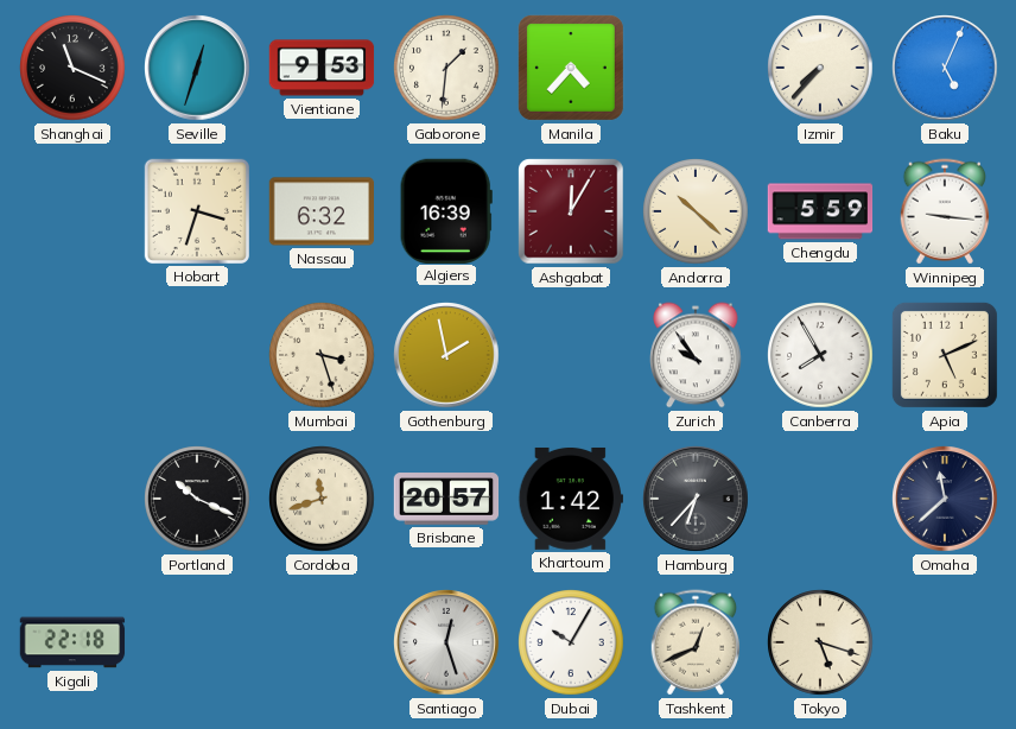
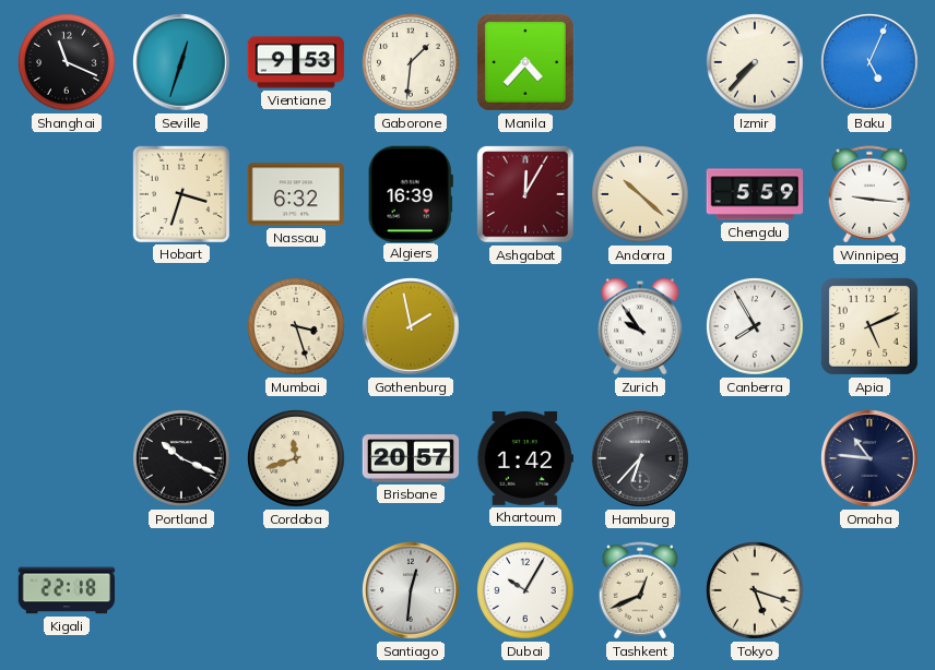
Omaha: 11:38 -> 10:46 (869, 458)
Santiago: 12:27 -> 12:31 (411, 590)
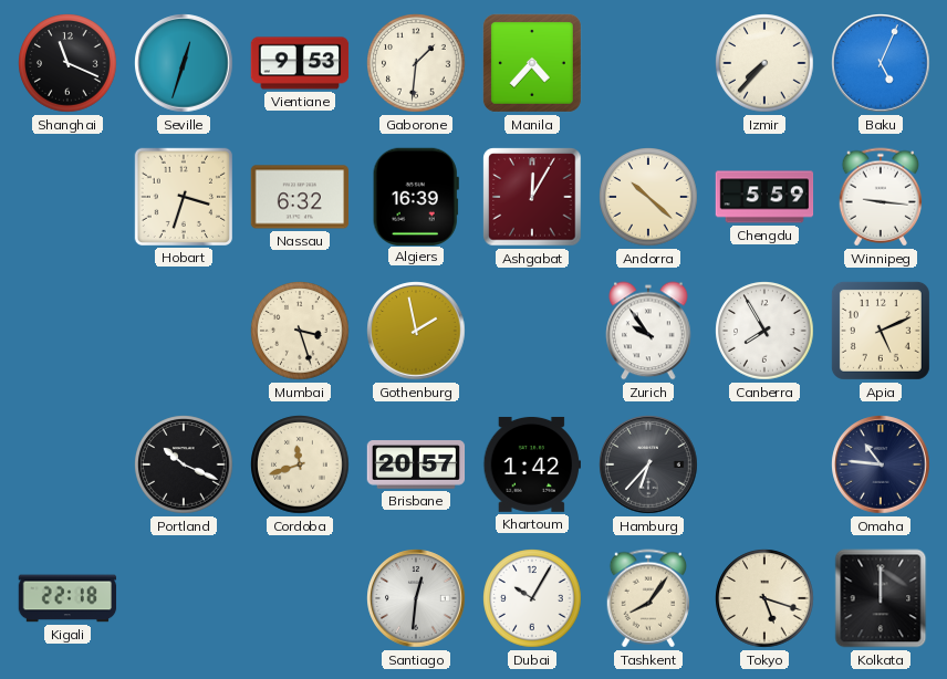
Tashkent: 12:41 -> 8:06 (648, 598)
Kolkata: none -> 12:00 (881, 598)
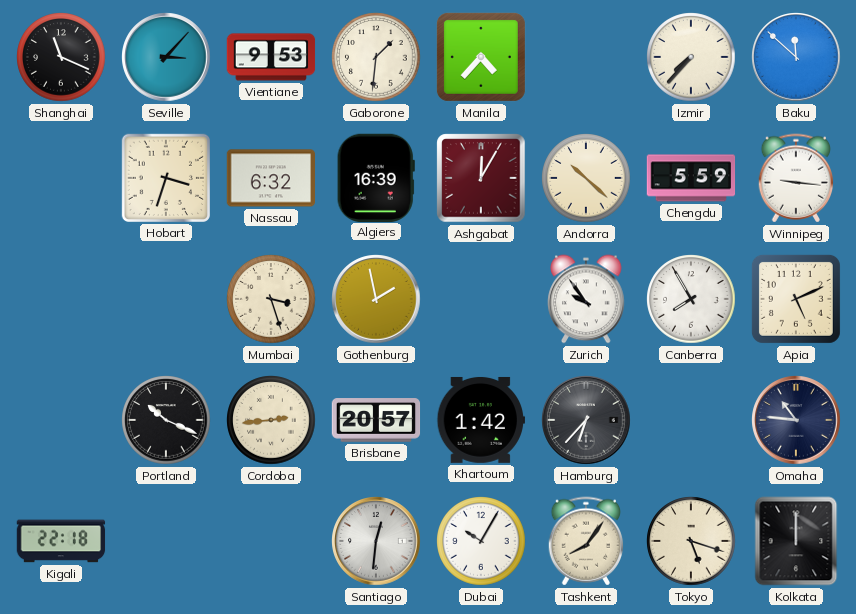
Seville: 12:33 -> 3:07 (166, 57)
Baku: 5:04 -> 11:52 (796, 57)
Cordoba: 11:42 -> 2:44 (271, 420)
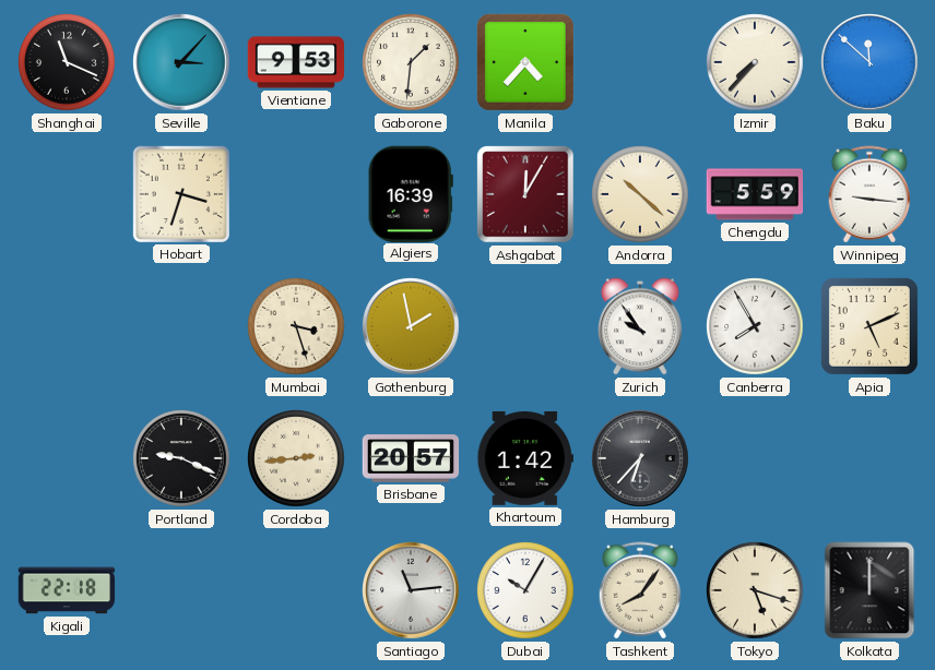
Nassau: 6:32 -> none (271, 178)
Portland: 10:19 -> 9:19 (181, 458)
Omaha: 10:46 -> none (796, 420)
Santiago: 12:31 -> 11:14 (411, 590)
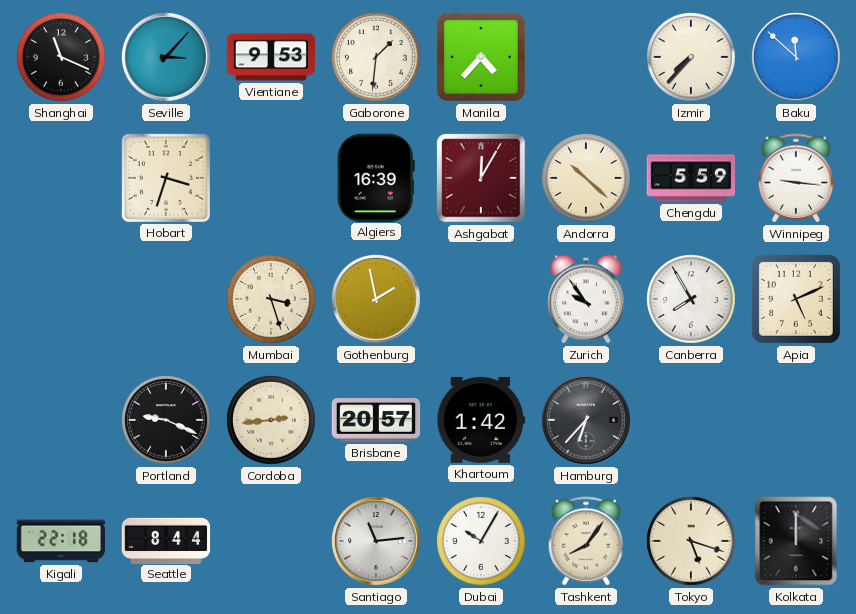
Seattle: none -> 8:44 (166, 540)
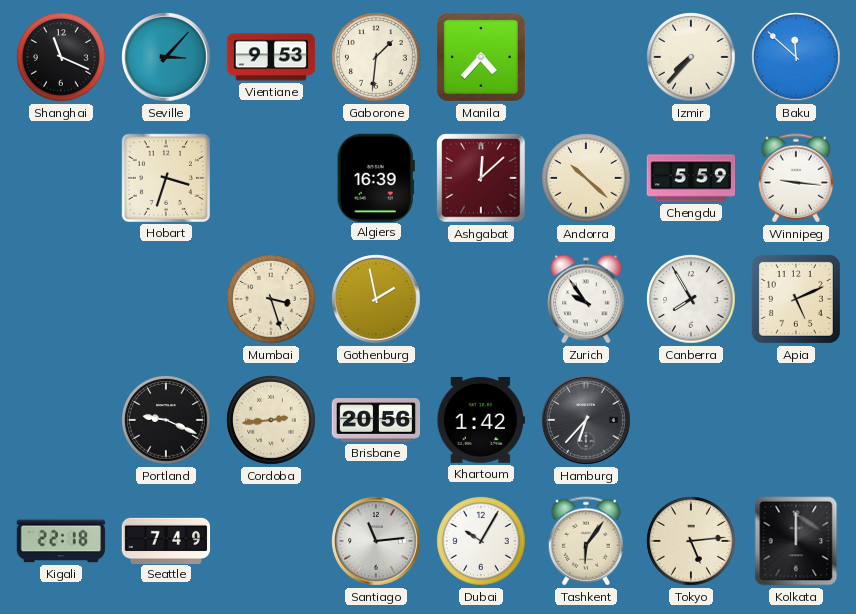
Ashgabat: 12:05 -> 12:08 (481, 178)
Brisbane: 20:57 -> 20:56 (376, 420)
Seattle: 8:44 -> 7:49 (166, 540)
Tashkent: 8:06 -> 6:06 (586, 541)
Tokyo: 5:18 -> 5:14 (691, 541)
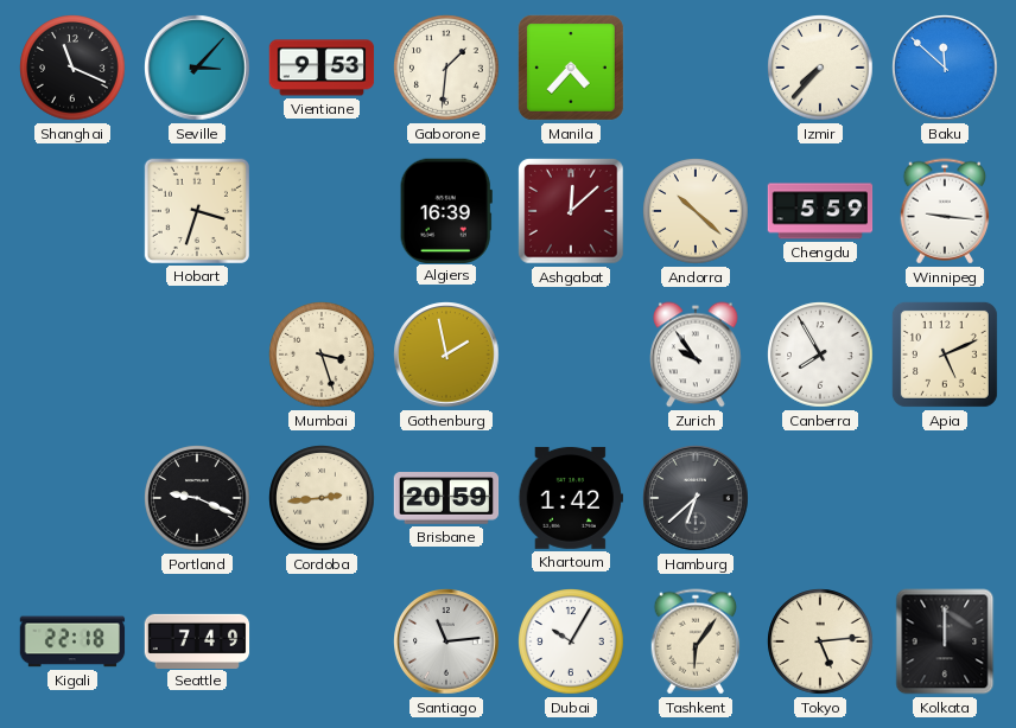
Brisbane: 20:56 -> 20:59 (446, 498)
Hamburg: 6:37 -> 6:38 (696, 498)
